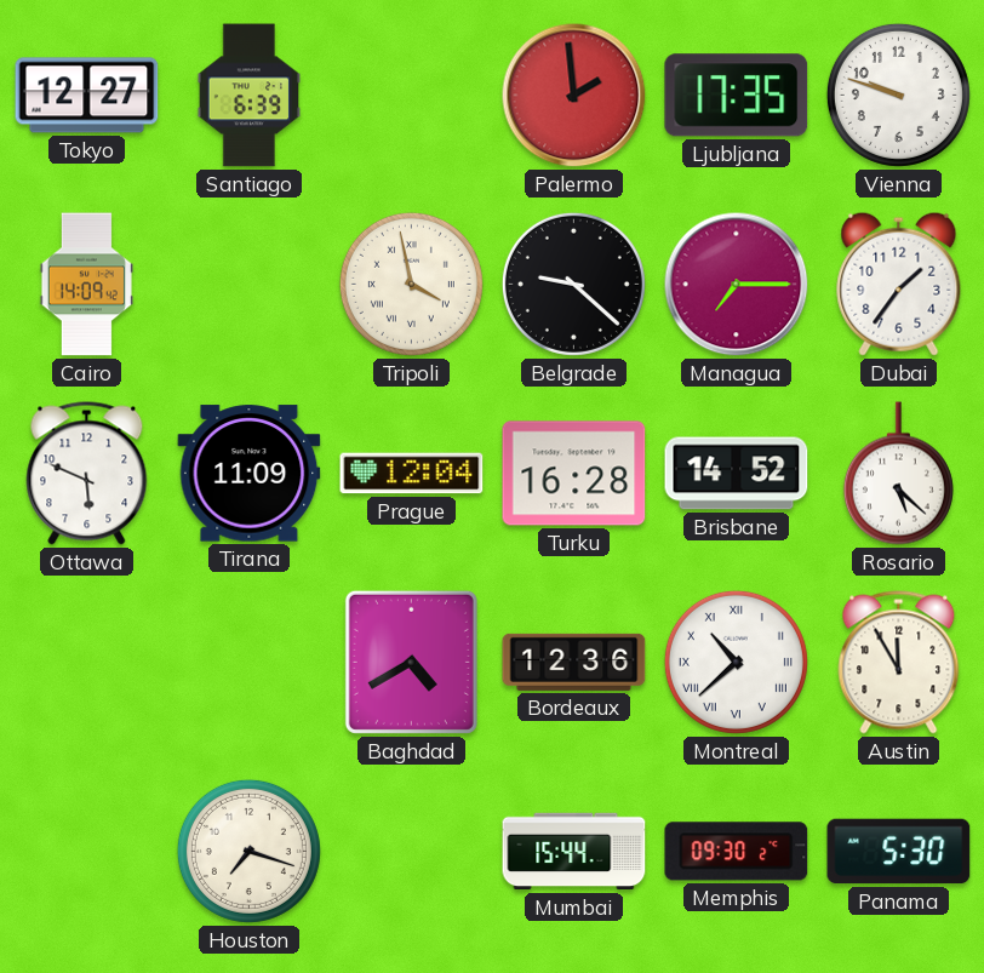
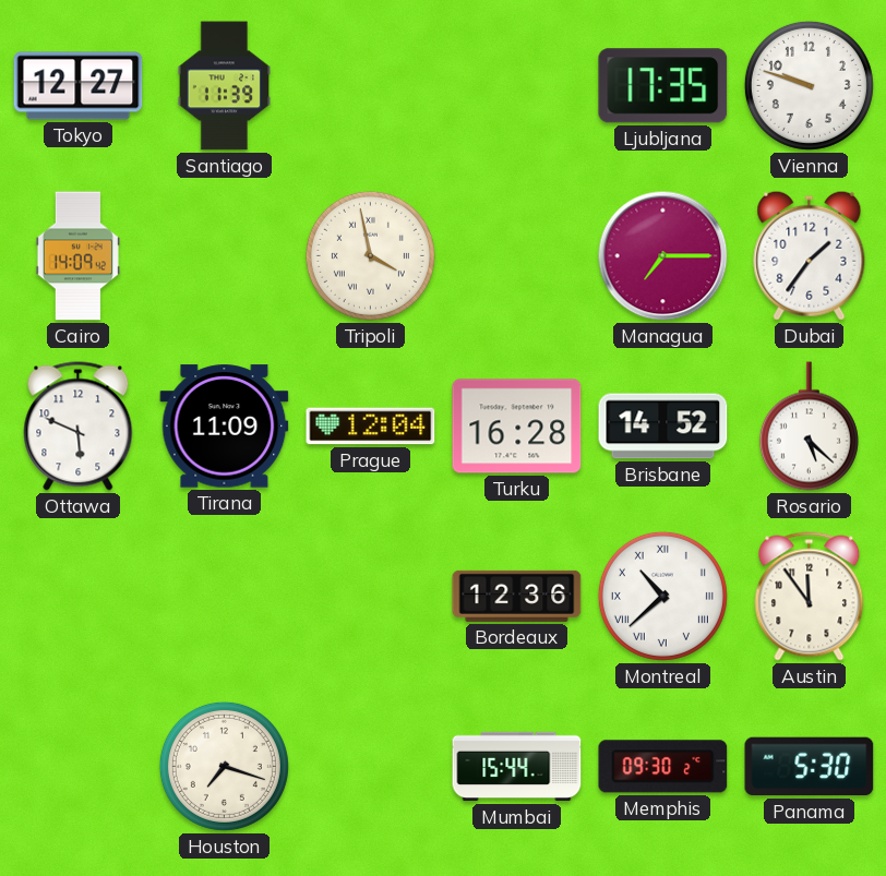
Santiago: 6:39 -> 11:39 (224, 86)
Palermo: 1:59 -> none (574, 96)
Belgrade: 9:22 -> none (573, 284)
Baghdad: 4:40 -> none (411, 662)
Austin: 11:55 -> 11:54 (810, 597)
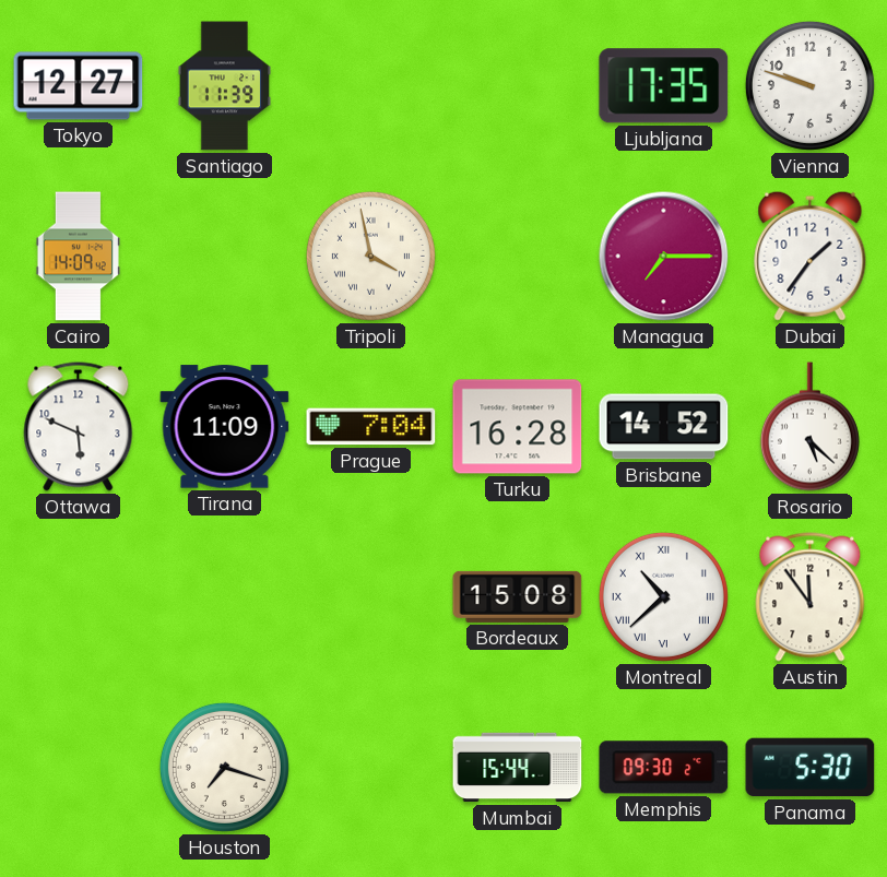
Prague: 12:04 -> 7:04 (371, 427)
Bordeaux: 12:36 -> 15:08 (518, 596)
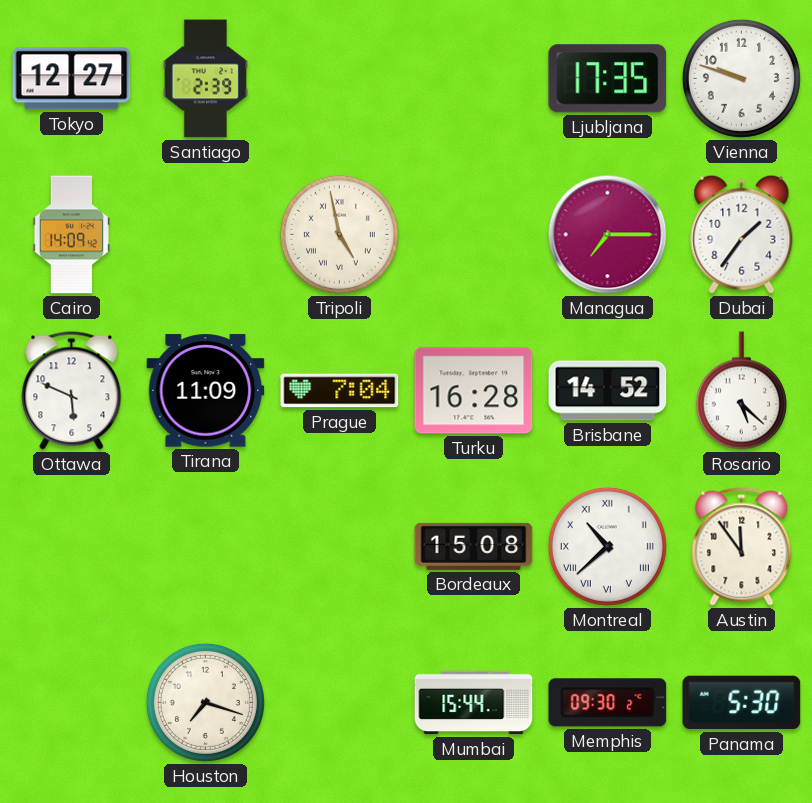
Santiago: 11:39 -> 2:39 (205, 79)
Tripoli: 3:58 -> 4:58 (339, 234)
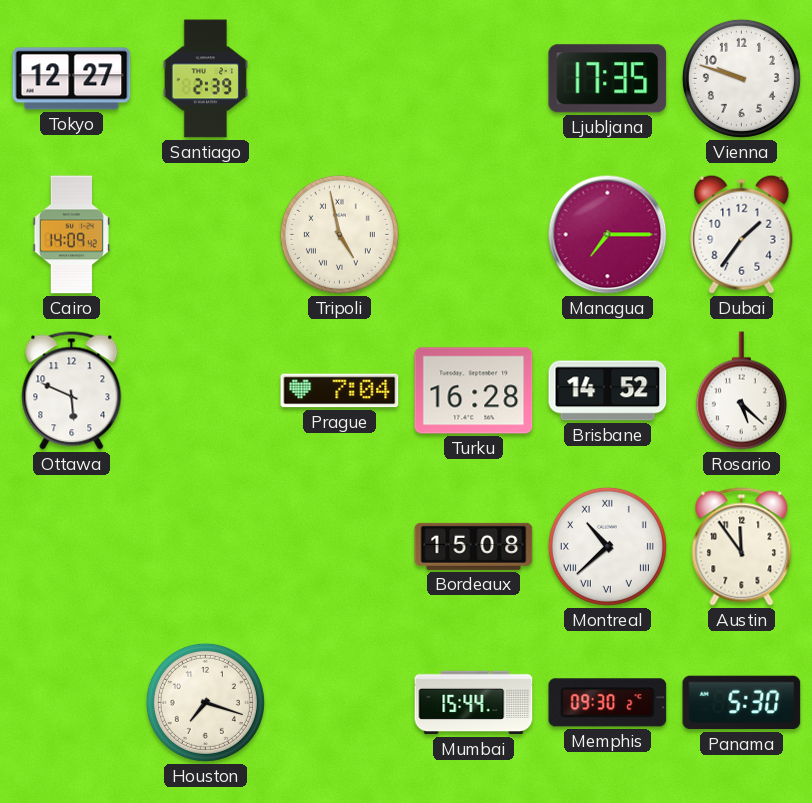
Tirana: 11:09 -> none (206, 391)
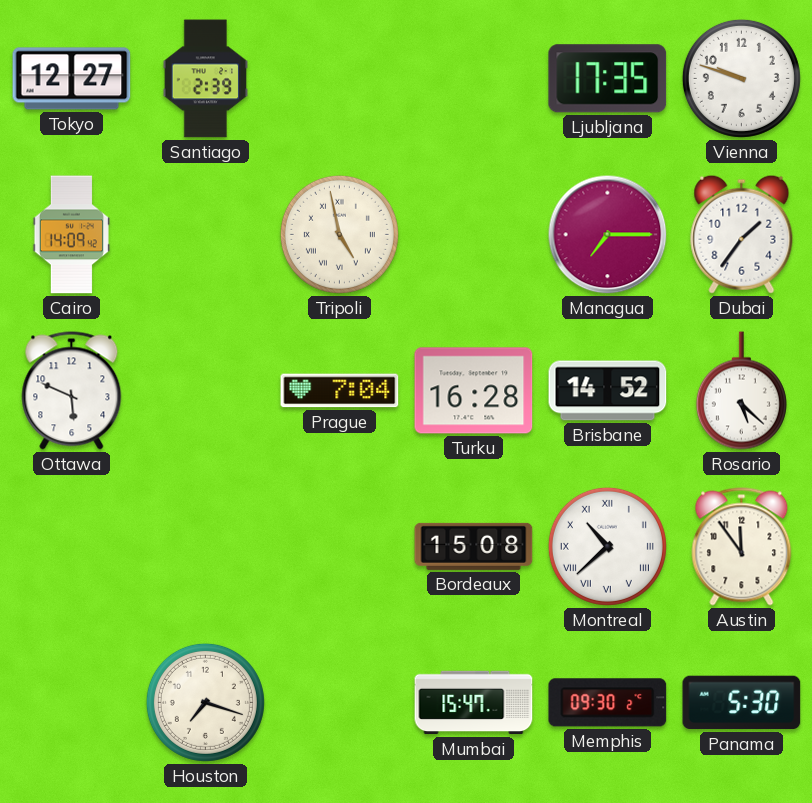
Mumbai: 15:44 -> 15:47 (474, 703)
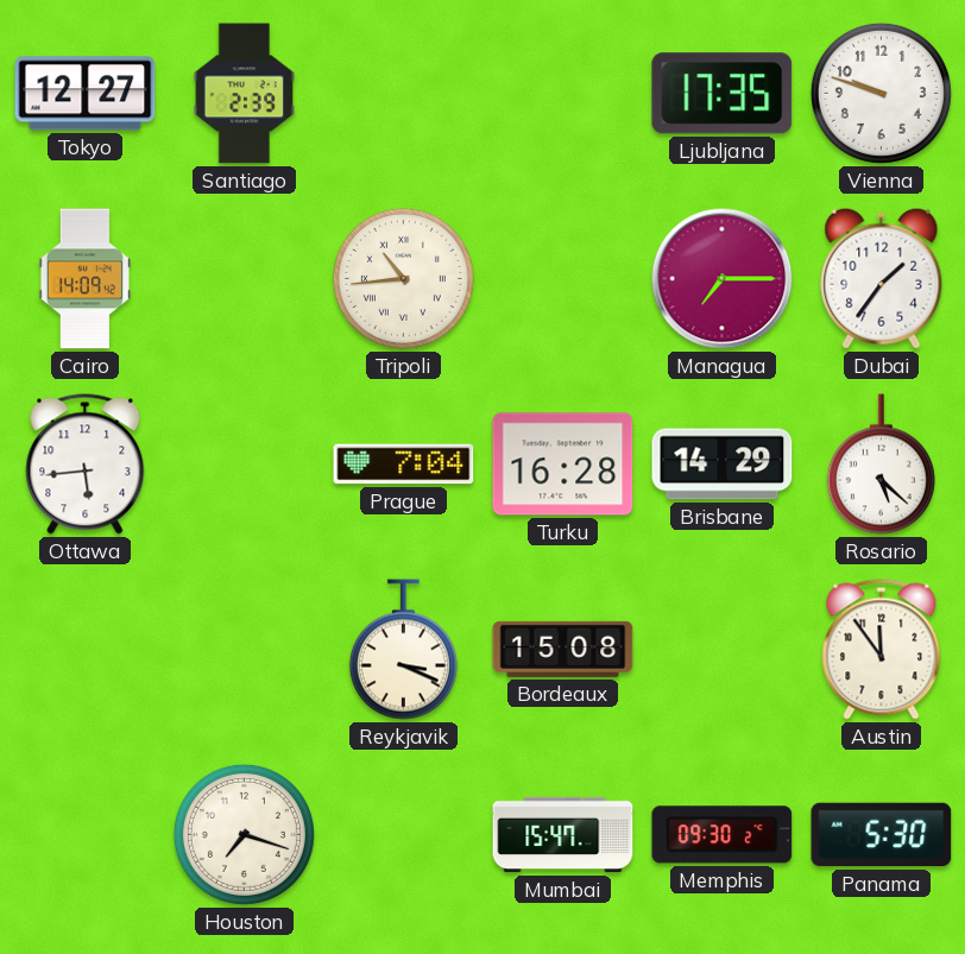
Tripoli: 4:58 -> 10:44 (403, 278)
Ottawa: 5:49 -> 5:44 (86, 465)
Brisbane: 14:52 -> 14:29 (723, 465)
Reykjavik: none -> 3:19 (403, 650)
Montreal: 10:38 -> none (607, 546)
